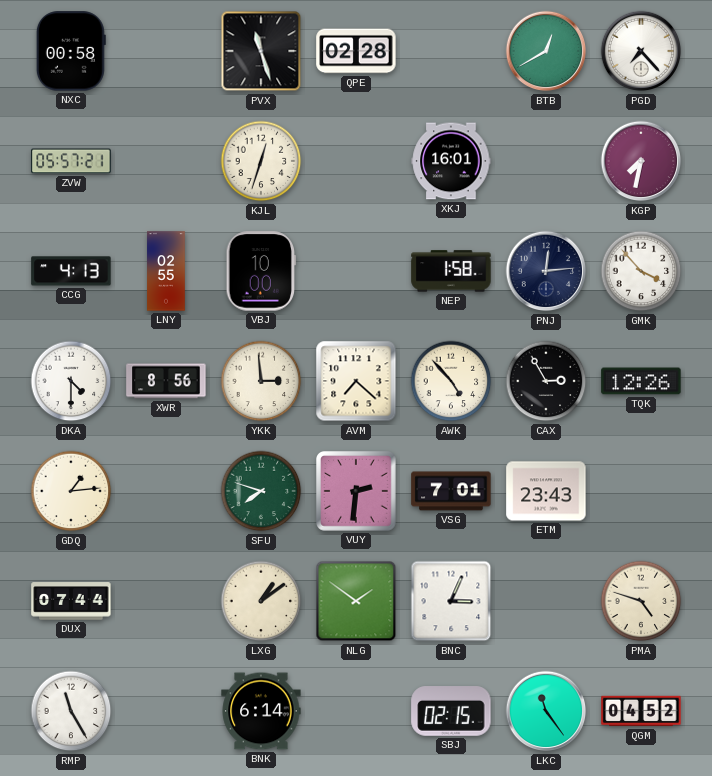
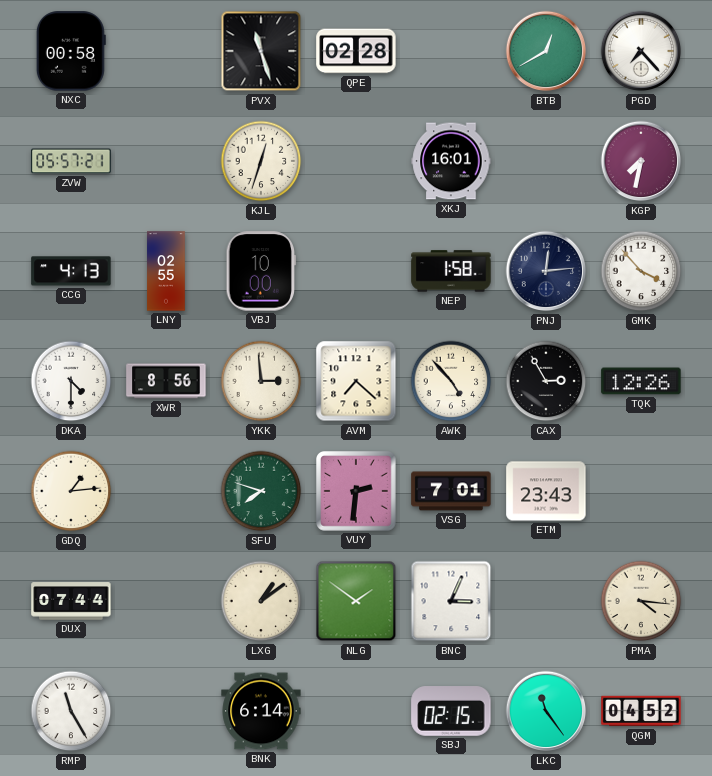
PMA: 4:48 -> 4:16 (641, 601)
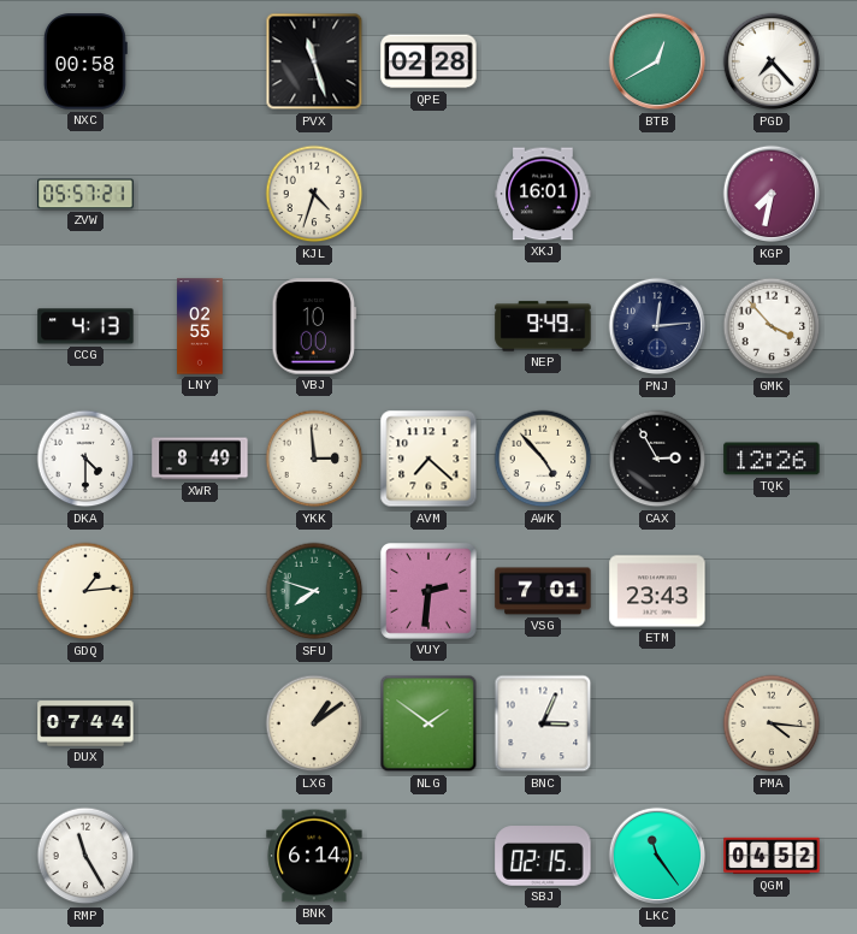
KJL: 12:33 -> 4:33 (314, 194)
NEP: 1:58 -> 9:49 (543, 326)
XWR: 8:56 -> 8:49 (200, 459)
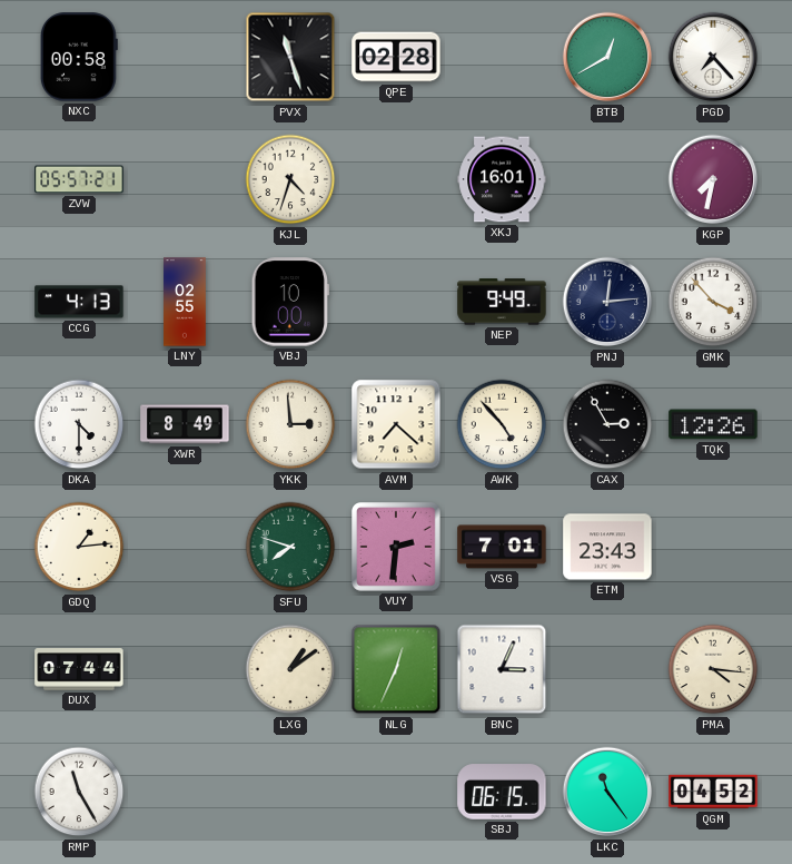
NLG: 1:51 -> 12:34 (396, 669)
BNK: 6:14 -> none (314, 856)
SBJ: 02:15 -> 06:15 (502, 792)
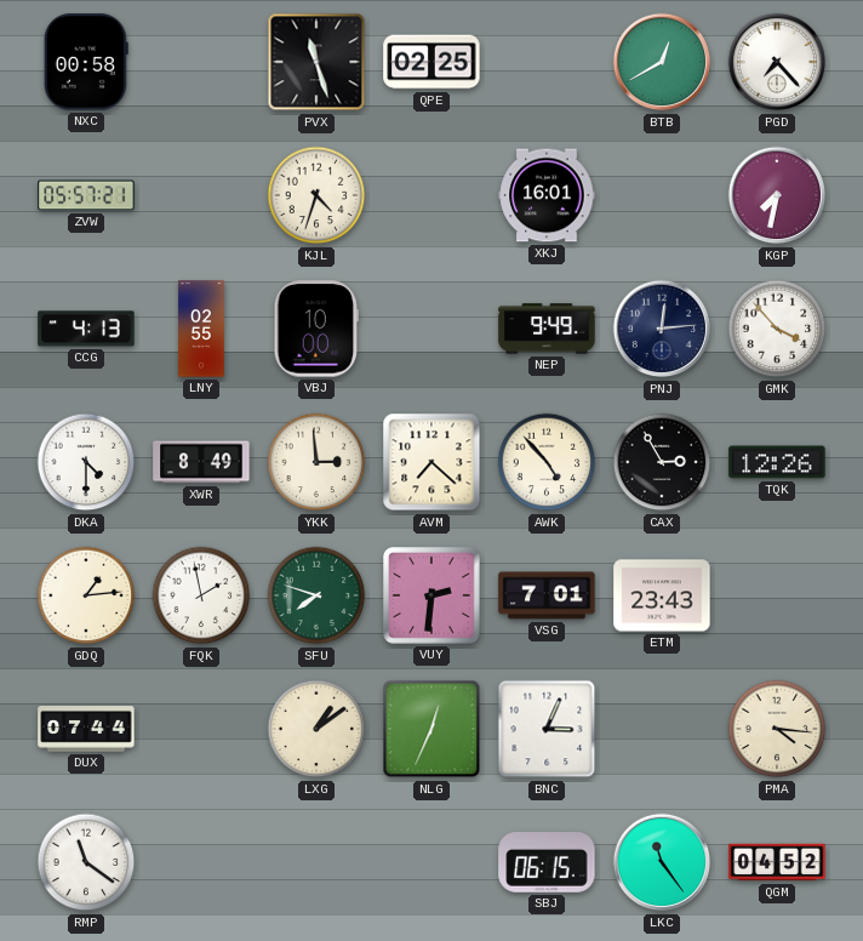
QPE: 02:28 -> 02:25 (431, 62)
FQK: none -> 1:58 (201, 595)
RMP: 11:25 -> 11:21 (86, 862)
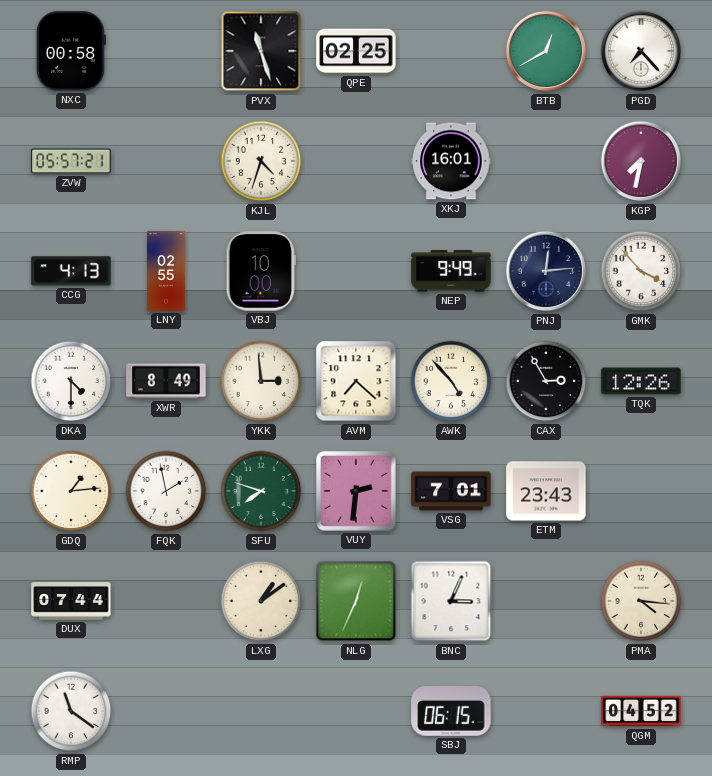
LKC: 11:24 -> none (662, 862)
